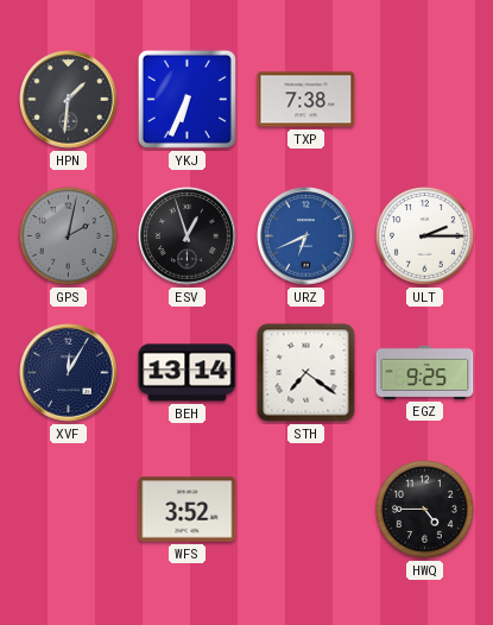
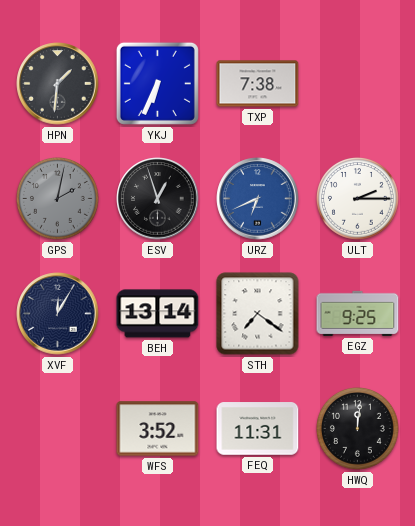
FEQ: none -> 11:31 (258, 429)
HWQ: 4:45 -> 12:01 (358, 429)
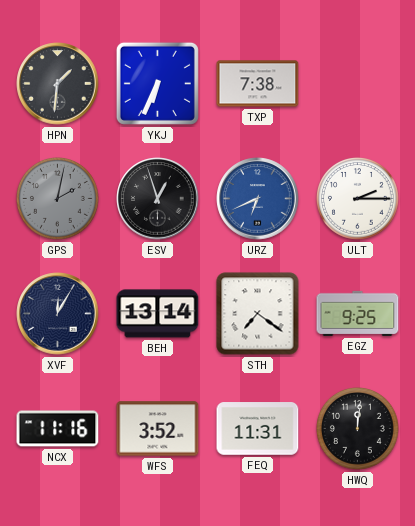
NCX: none -> 11:16 (58, 429)
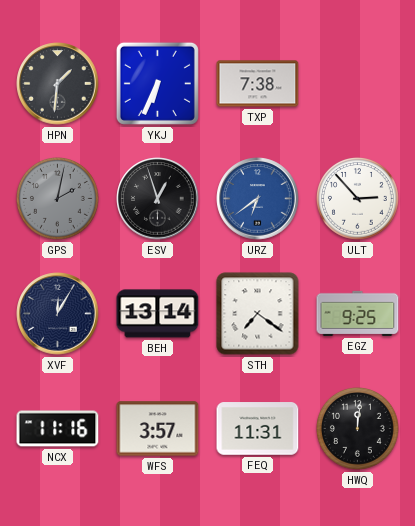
URZ: 6:41 -> 6:39 (258, 199)
ULT: 2:15 -> 2:53 (358, 199)
WFS: 3:52 -> 3:57 (158, 429)
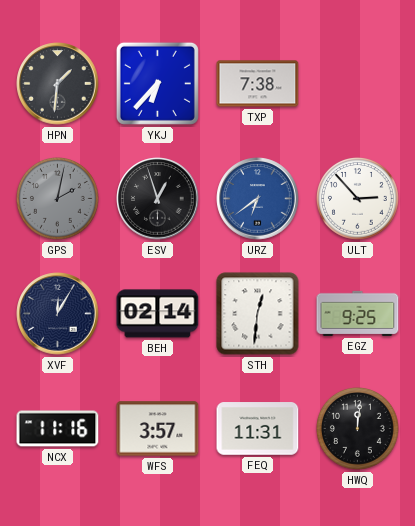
YKJ: 6:34 -> 6:37 (157, 83)
BEH: 13:14 -> 02:14 (158, 314)
STH: 7:21 -> 12:31 (258, 314)
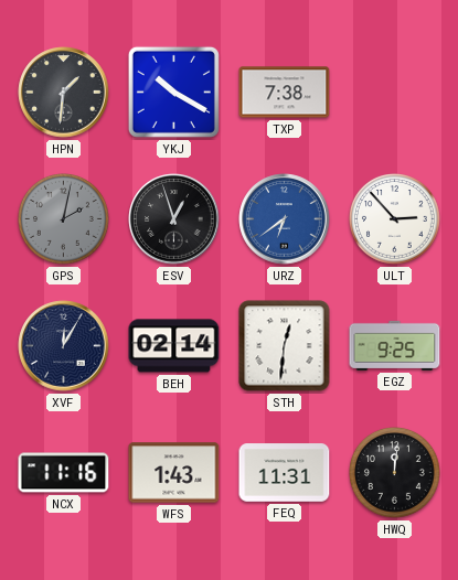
YKJ: 6:37 -> 10:20 (173, 92)
WFS: 3:57 -> 1:43 (174, 473)
